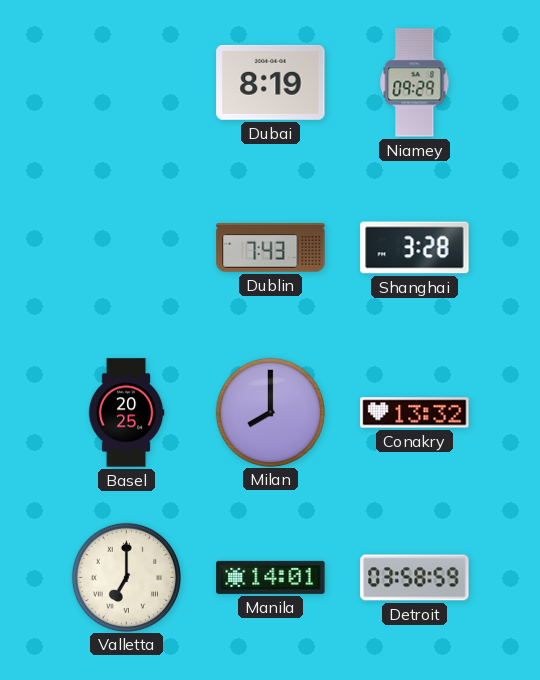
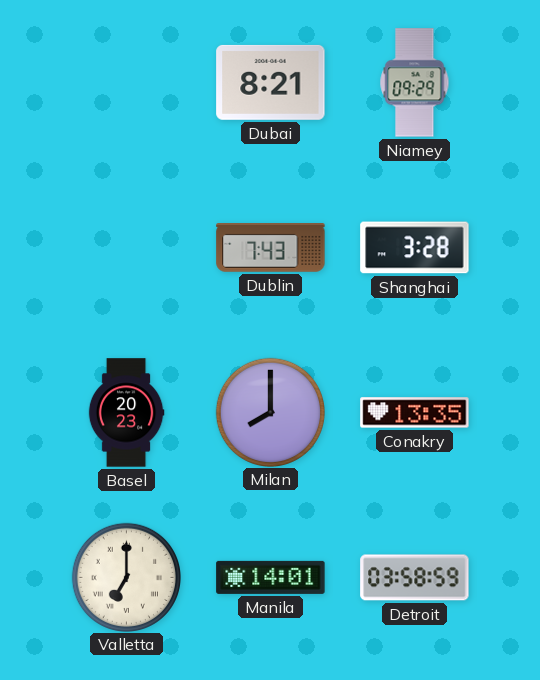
Dubai: 8:19 -> 8:21 (271, 82)
Basel: 20:25 -> 20:23 (126, 413)
Conakry: 13:32 -> 13:35 (415, 413)
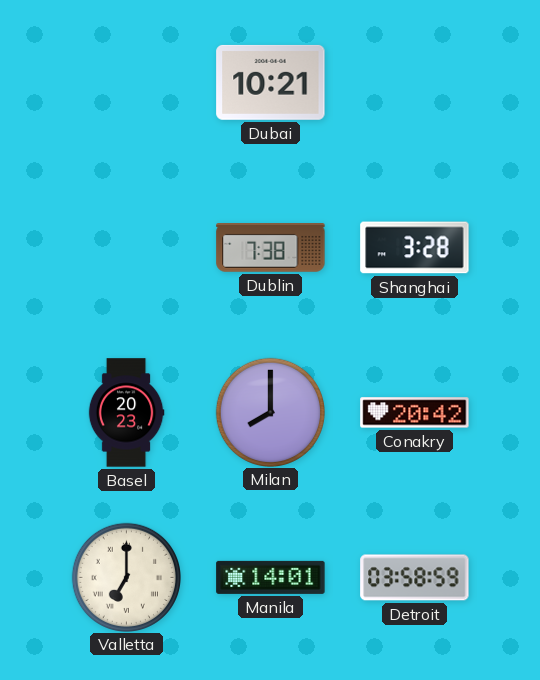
Dubai: 8:21 -> 10:21 (271, 82)
Niamey: 09:29 -> none (415, 83)
Dublin: 7:43 -> 7:38 (271, 248)
Conakry: 13:35 -> 20:42 (415, 413)
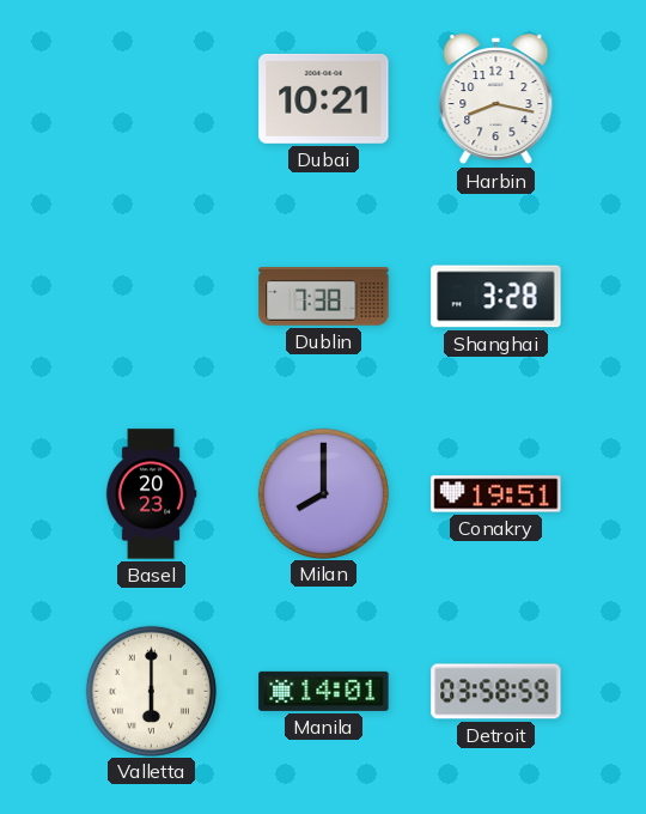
Harbin: none -> 8:17 (496, 99)
Conakry: 20:42 -> 19:51 (496, 494)
Valletta: 7:00 -> 6:00 (151, 691)
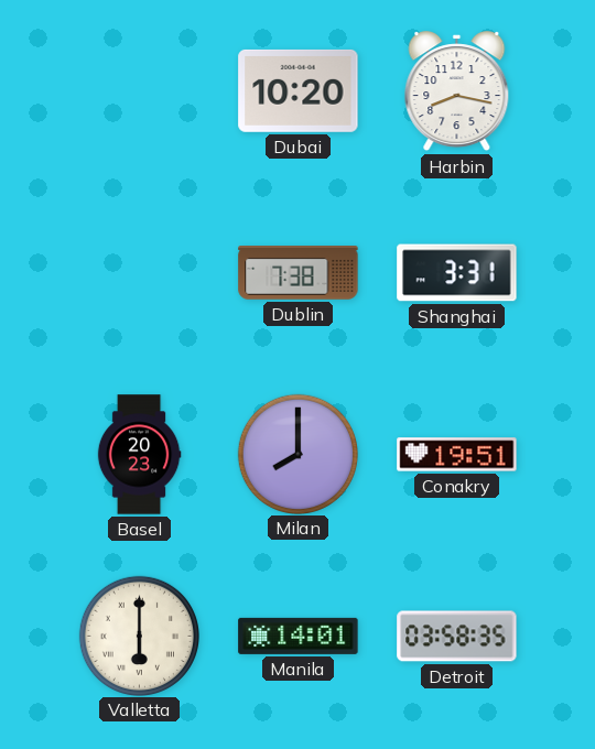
Dubai: 10:21 -> 10:20 (299, 90)
Shanghai: 3:28 -> 3:31 (457, 273)
Detroit: 03:58:59 -> 03:58:35 (457, 637)
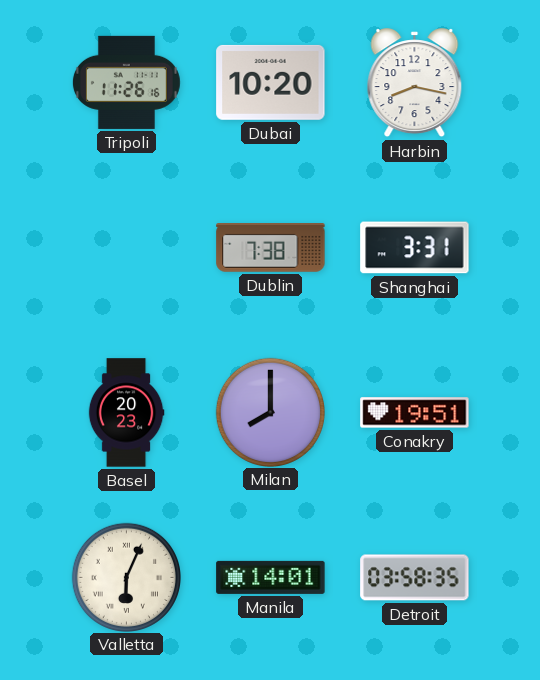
Tripoli: none -> 11:26 (126, 82)
Valletta: 6:00 -> 6:04 (126, 577)
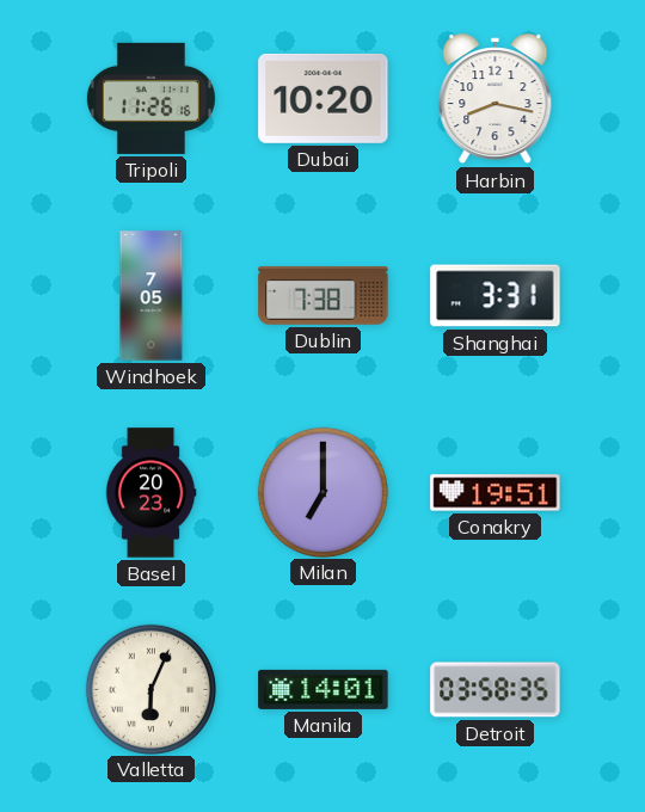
Windhoek: none -> 7:05 (152, 296)
Milan: 8:00 -> 7:00 (322, 492)
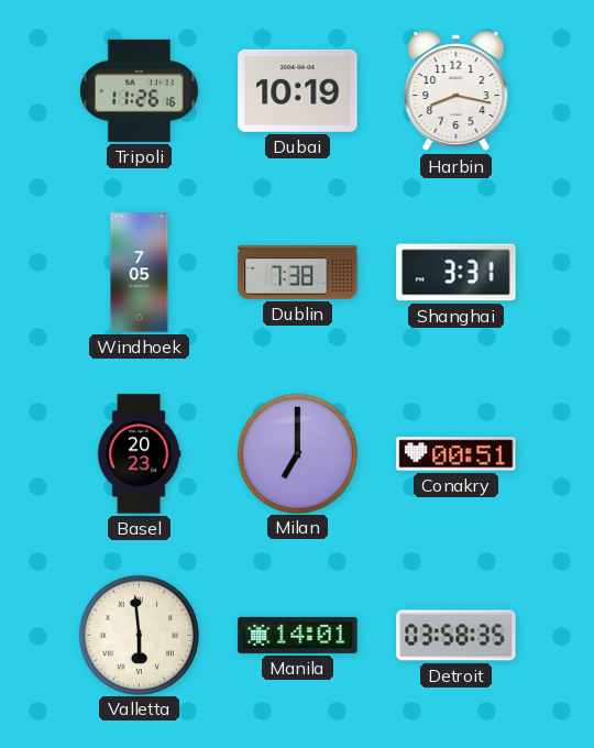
Dubai: 10:20 -> 10:19 (298, 90)
Conakry: 19:51 -> 00:51 (457, 454)
Valletta: 6:04 -> 5:59 (139, 635)
